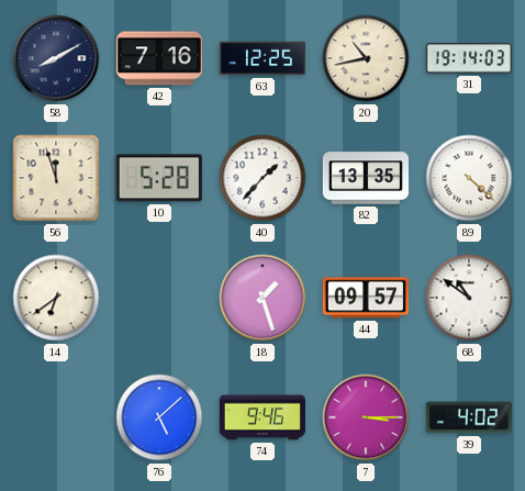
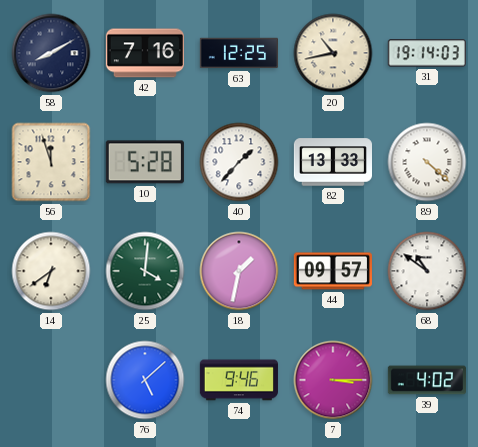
82: 13:35 -> 13:33 (332, 162)
25: none -> 4:01 (145, 271)
18: 1:27 -> 1:32 (239, 271)
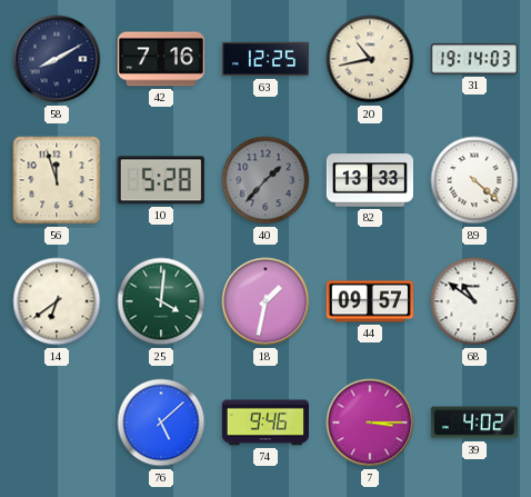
40 dial: white -> grey (265, 180)
